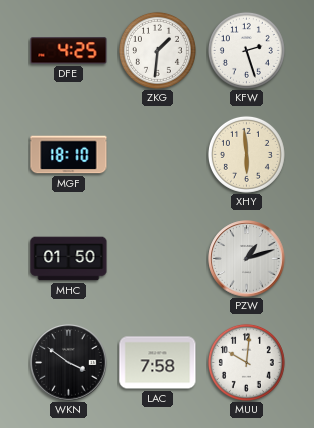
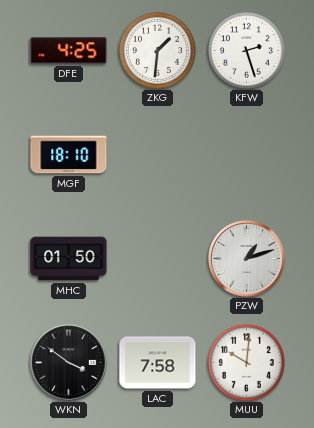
XHY: 5:59 -> none (246, 154)
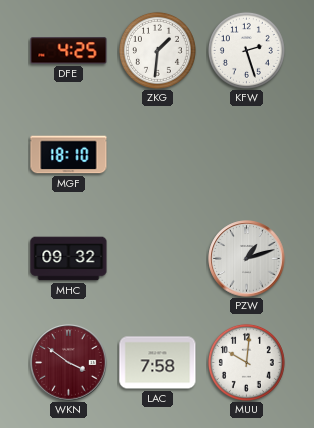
MHC: 01:50 -> 09:32 (69, 259)
WKN dial: black -> burgundy (69, 363)
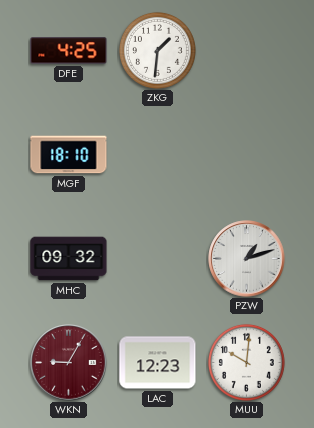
KFW: 2:27 -> none (246, 50)
WKN: 3:51 -> 9:05 (69, 363)
LAC: 7:58 -> 12:23 (158, 363)
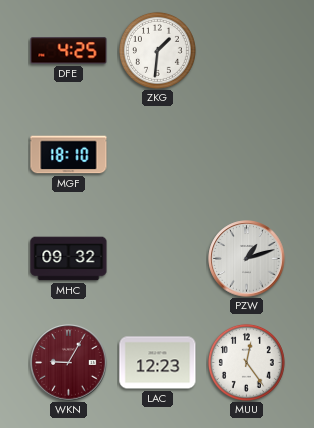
MUU: 10:01 -> 12:24 (246, 362)
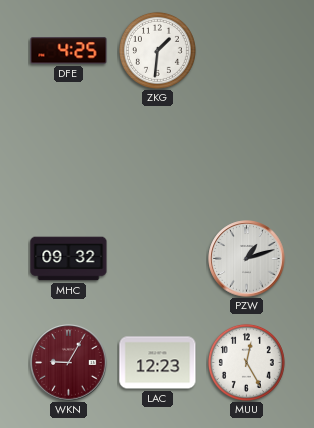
MGF: 18:10 -> none (69, 155)
MUU: 12:24 -> 12:25 (246, 362)
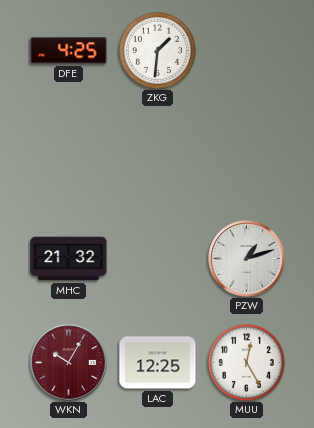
MHC: 09:32 -> 21:32 (69, 259)
WKN: 9:05 -> 10:05 (69, 363)
LAC: 12:23 -> 12:25 (158, 363)
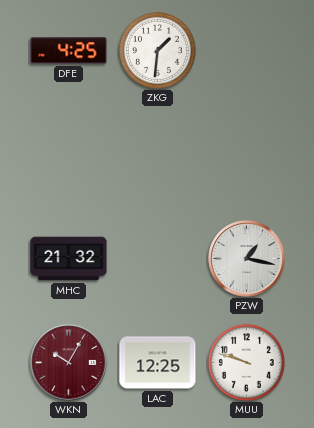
PZW: 1:12 -> 1:17 (247, 259)
MUU: 12:25 -> 9:48 (246, 362)
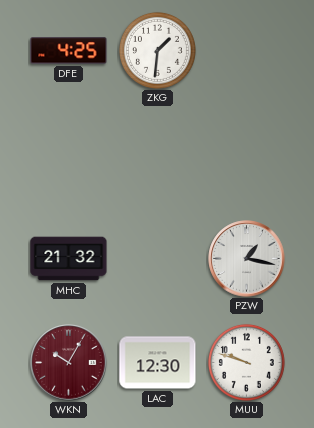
LAC: 12:25 -> 12:30 (158, 363)
